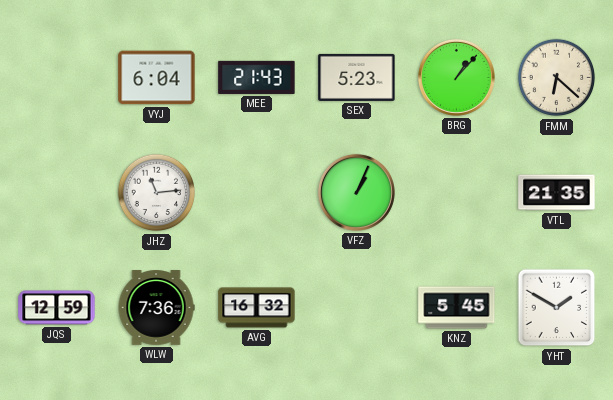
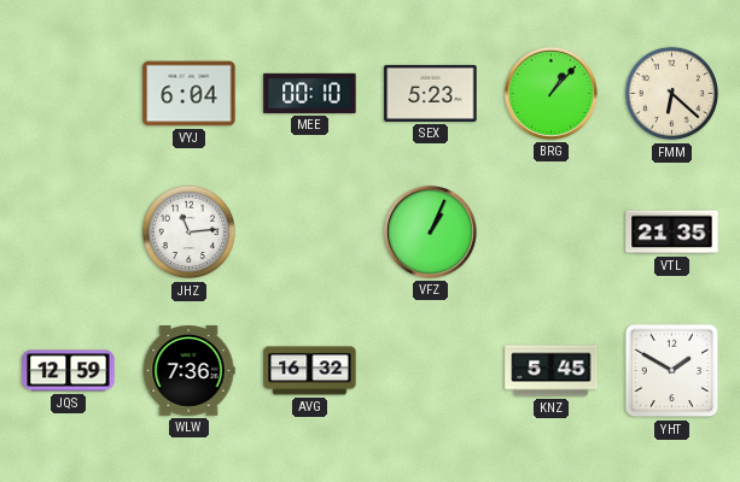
MEE: 21:43 -> 00:10 (310, 93)
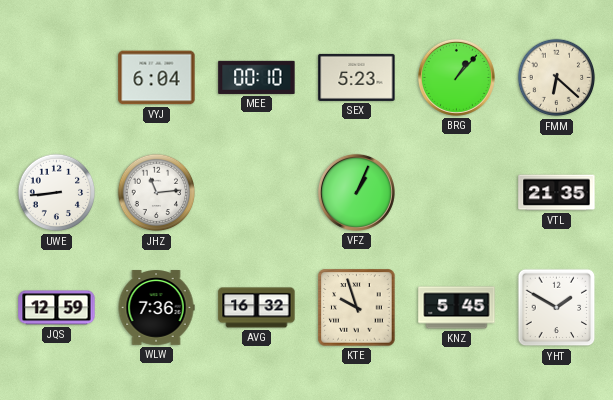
UWE: none -> 8:44 (57, 193)
KTE: none -> 9:57 (357, 308)
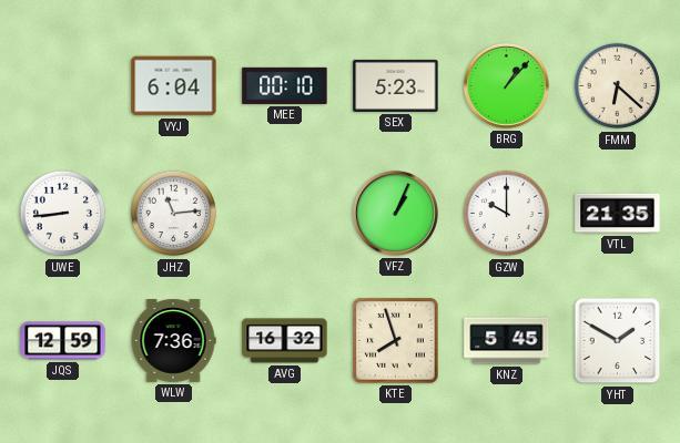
GZW: none -> 10:00 (507, 214)
KTE: 9:57 -> 7:57 (396, 341)
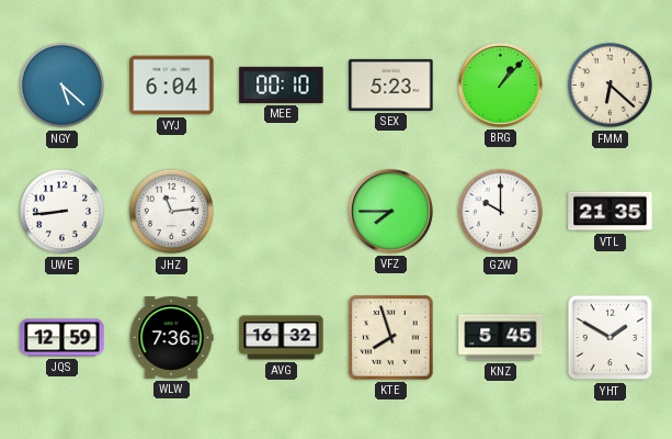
NGY: none -> 5:22 (62, 86)
VFZ: 1:04 -> 7:45 (390, 211)
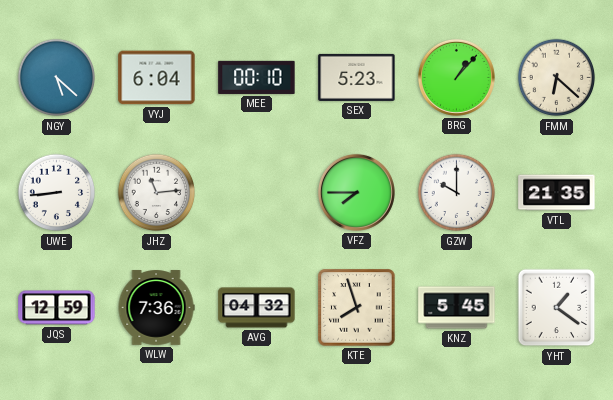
AVG: 16:32 -> 04:32 (257, 308)
YHT: 1:50 -> 1:21 (557, 308)
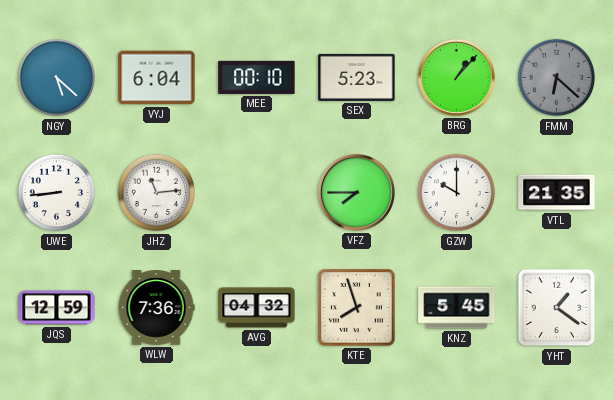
FMM dial: cream -> grey (557, 78)
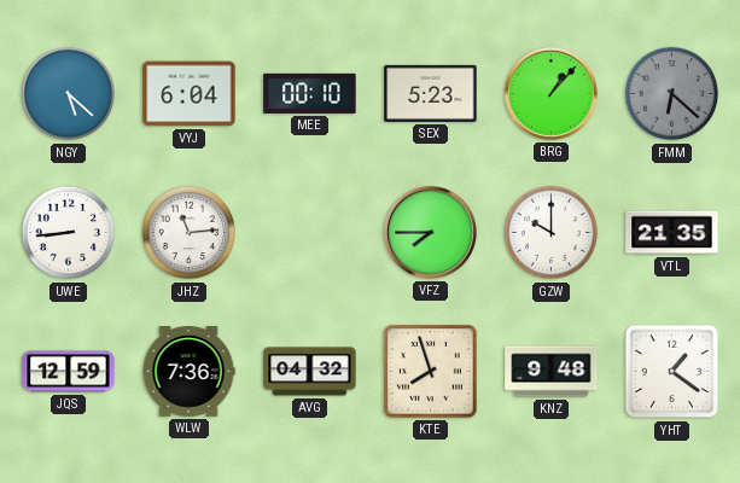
KNZ: 5:45 -> 9:48 (552, 372)
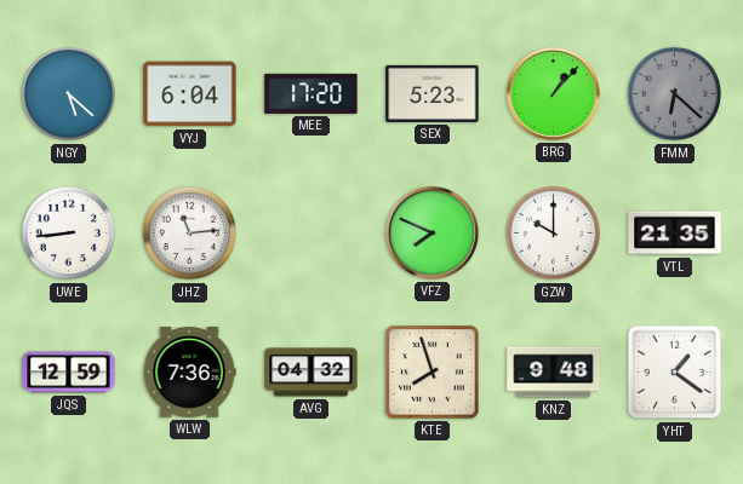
MEE: 00:10 -> 17:20 (312, 93)
VFZ: 7:45 -> 7:49 (431, 232)
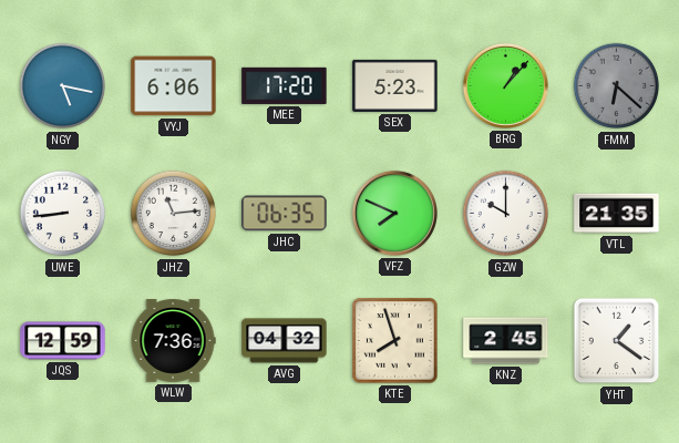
NGY: 5:22 -> 5:17 (63, 86)
VYJ: 6:04 -> 6:06 (174, 86)
JHC: none -> 06:35 (285, 214)
KNZ: 9:48 -> 2:45 (506, 341)
